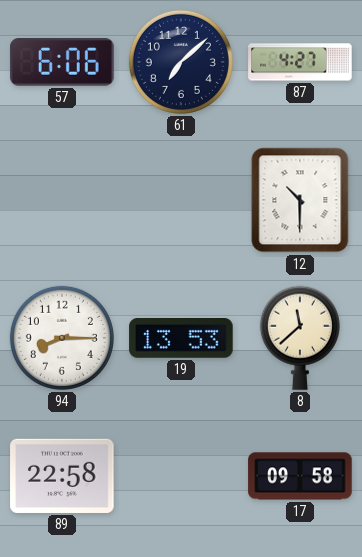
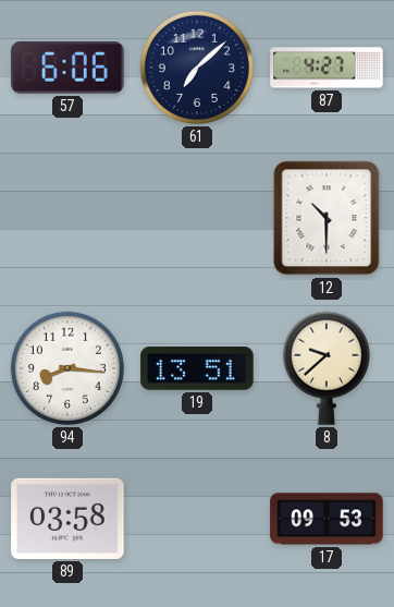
94: 8:15 -> 8:16 (67, 368)
19: 13:53 -> 13:51 (197, 368)
8: 11:38 -> 9:38 (327, 368)
89: 22:58 -> 03:58 (67, 519)
17: 09:58 -> 09:53 (327, 519)
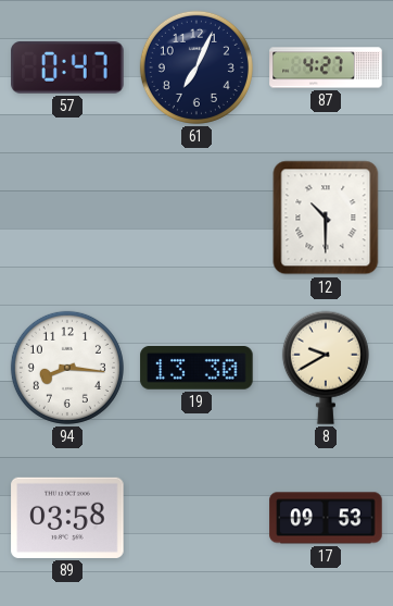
57: 6:06 -> 0:47 (67, 67)
61: 7:08 -> 7:04 (196, 67)
19: 13:51 -> 13:30 (196, 368)
8: 9:38 -> 9:40 (326, 368)
